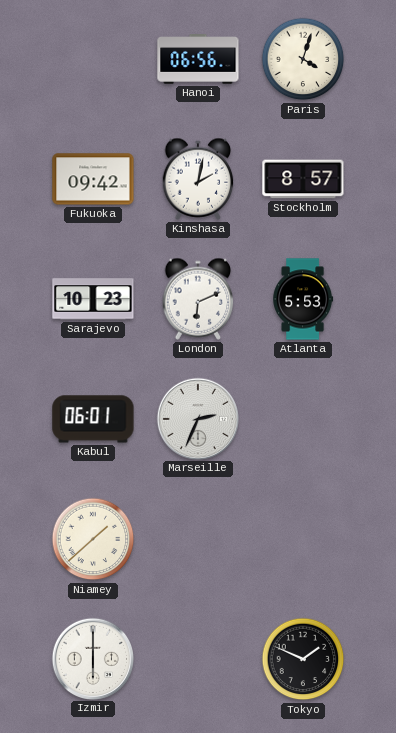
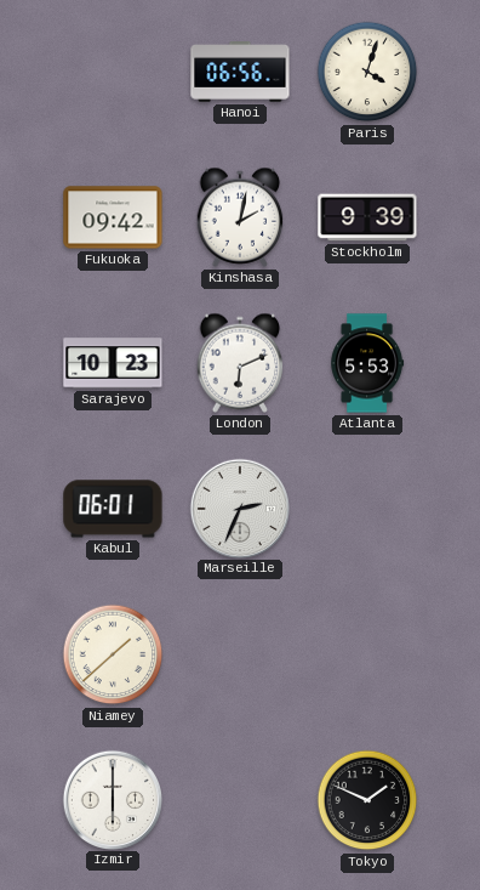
Stockholm: 8:57 -> 9:39 (367, 217)
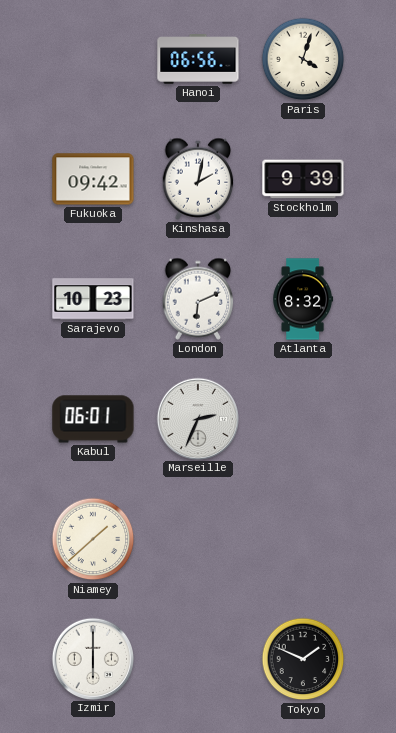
Atlanta: 5:53 -> 8:32 (303, 299)
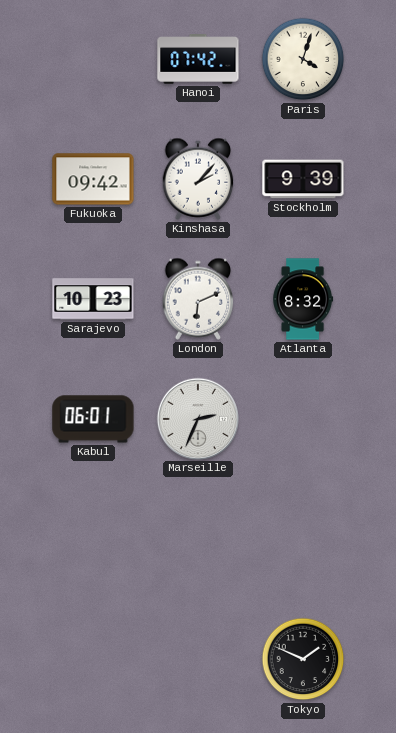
Hanoi: 06:56 -> 07:42 (198, 60)
Kinshasa: 2:02 -> 2:07 (198, 179)
Niamey: 1:38 -> none (93, 539)
Izmir: 6:00 -> none (92, 658)
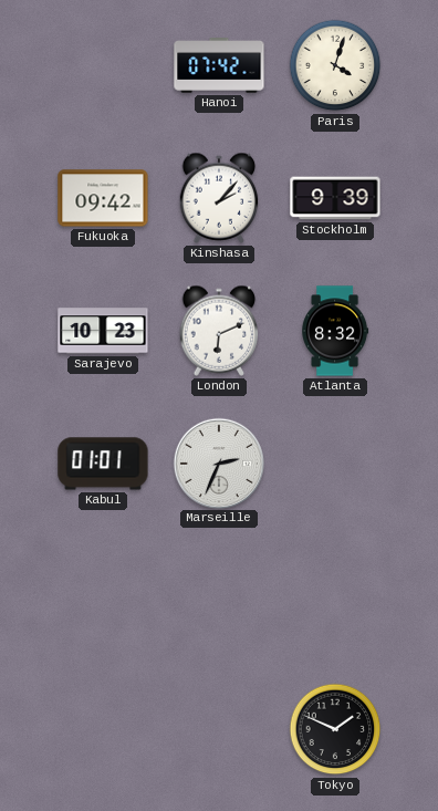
Kabul: 06:01 -> 01:01 (103, 464)
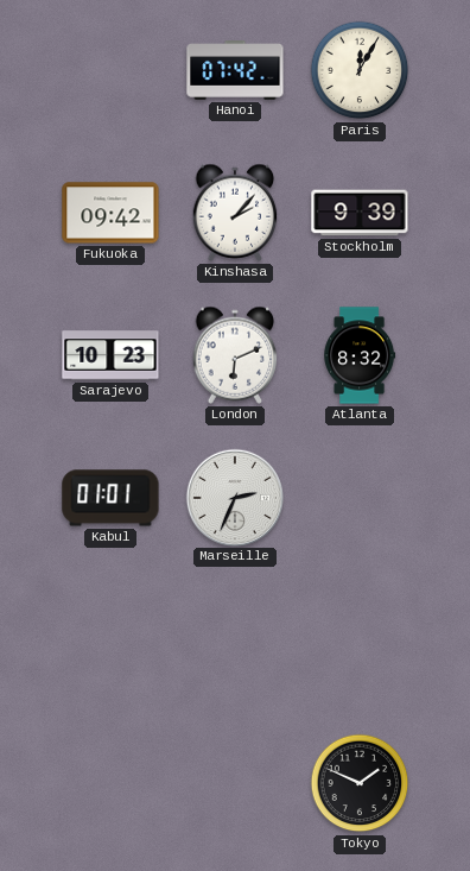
Paris: 4:03 -> 12:05 (360, 70)
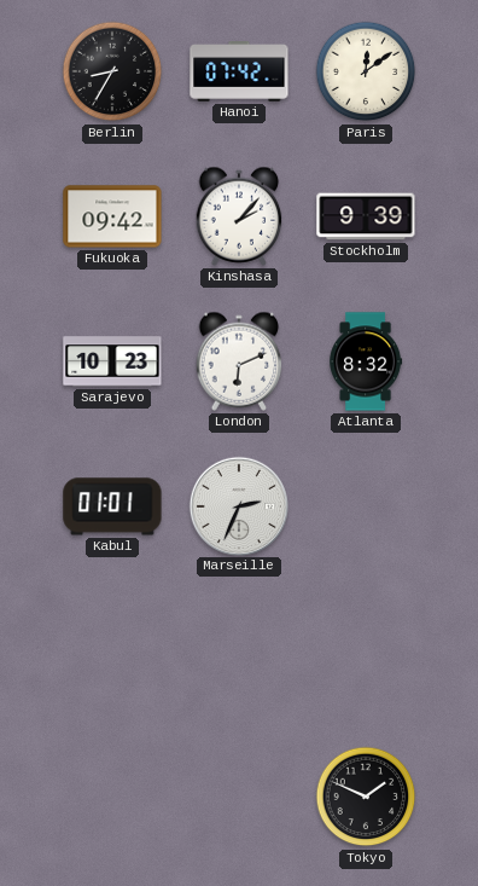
Berlin: none -> 8:35 (112, 71)
Paris: 12:05 -> 12:09 (366, 71)
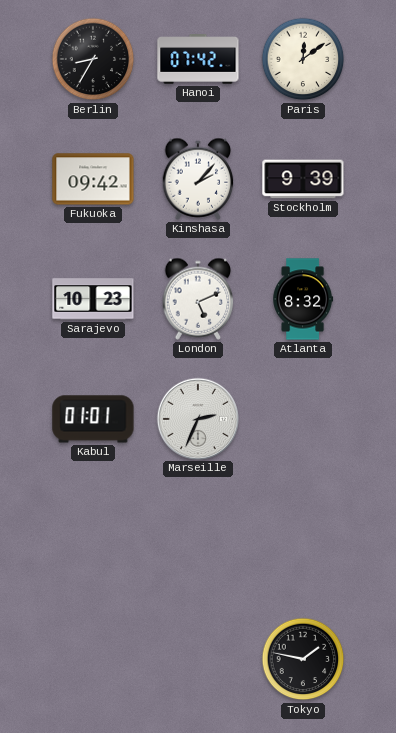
London: 6:11 -> 5:11 (198, 299)
Tokyo: 1:49 -> 1:47 (303, 659)
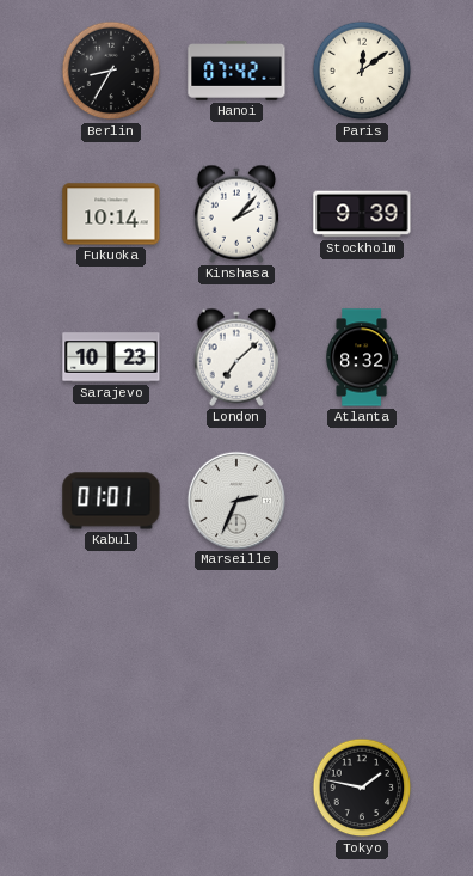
Fukuoka: 09:42 -> 10:14 (111, 214)
London: 5:11 -> 7:08 (236, 357)
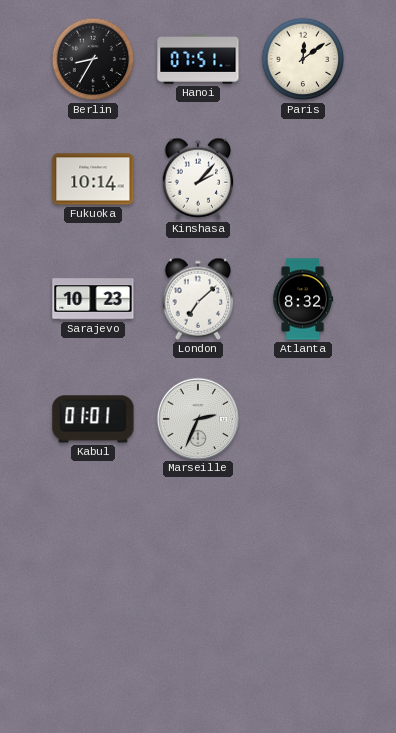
Hanoi: 07:42 -> 07:51 (198, 60)
Stockholm: 9:39 -> none (362, 214)
Tokyo: 1:47 -> none (362, 788)
